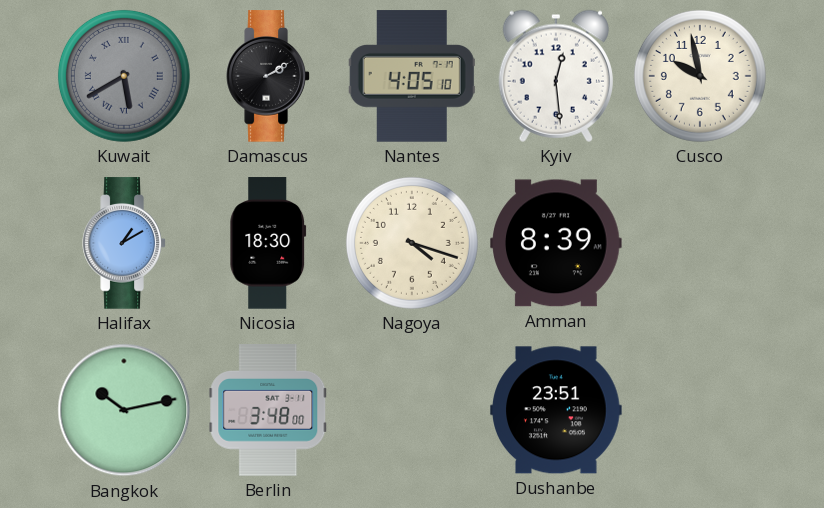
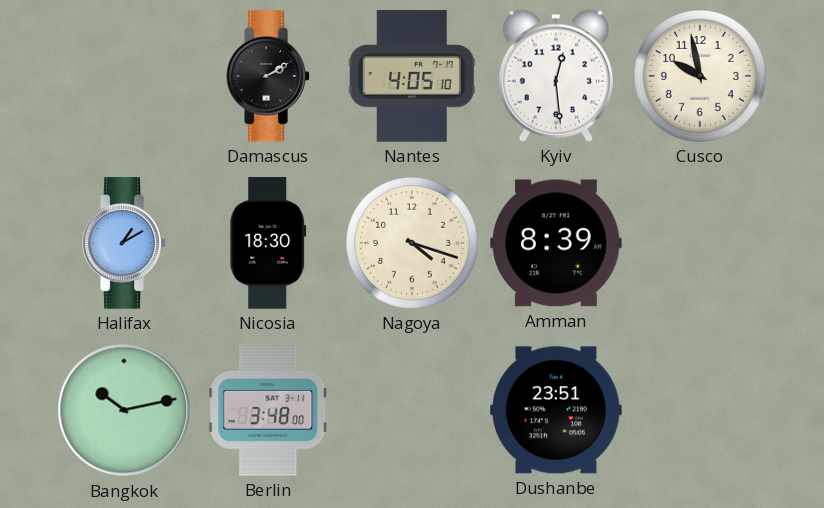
Kuwait: 5:40 -> none (124, 76)
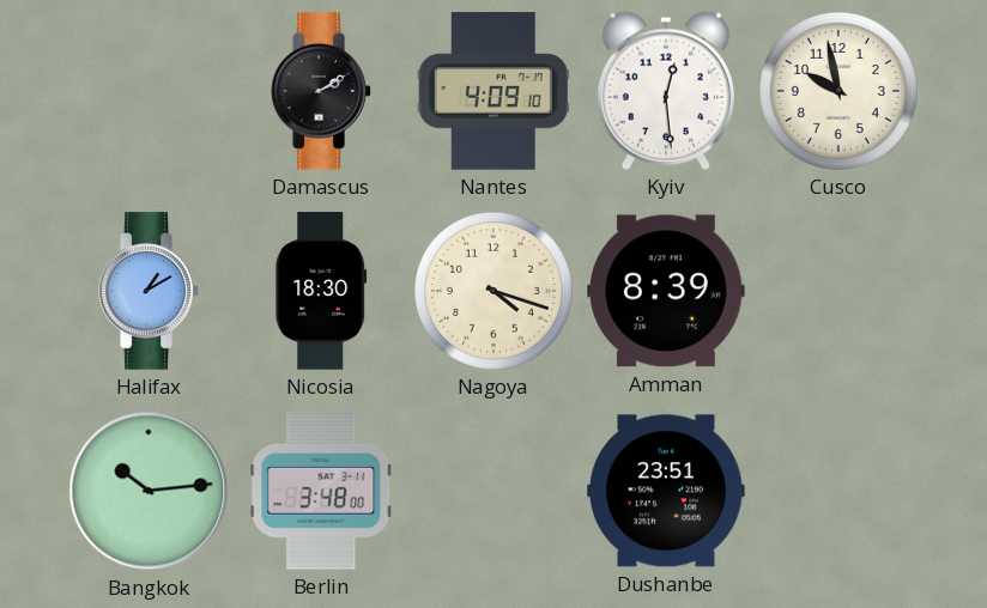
Nantes: 4:05 -> 4:09 (493, 91)
Bangkok: 10:13 -> 10:14 (149, 491)
